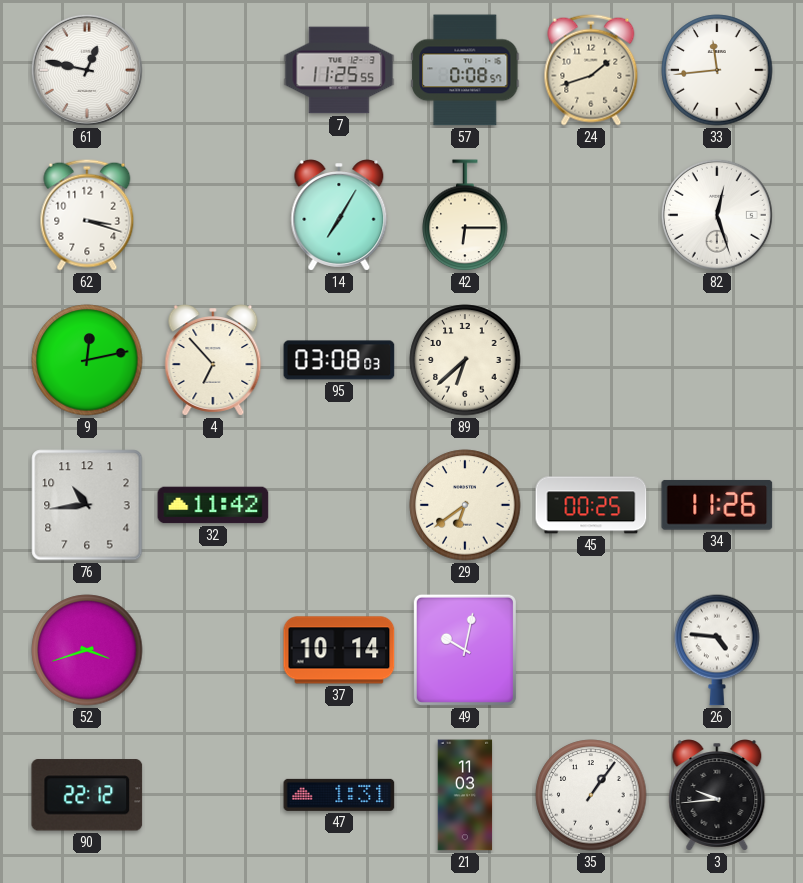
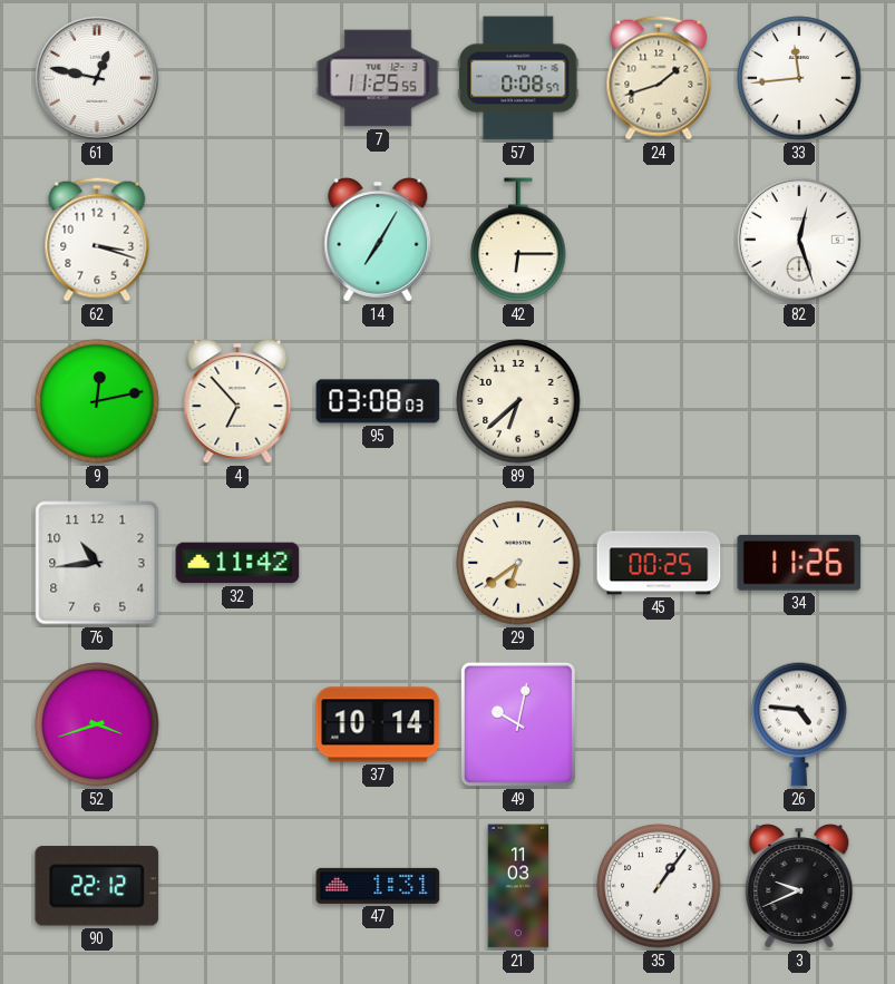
3: 9:44 -> 9:41 (799, 886)
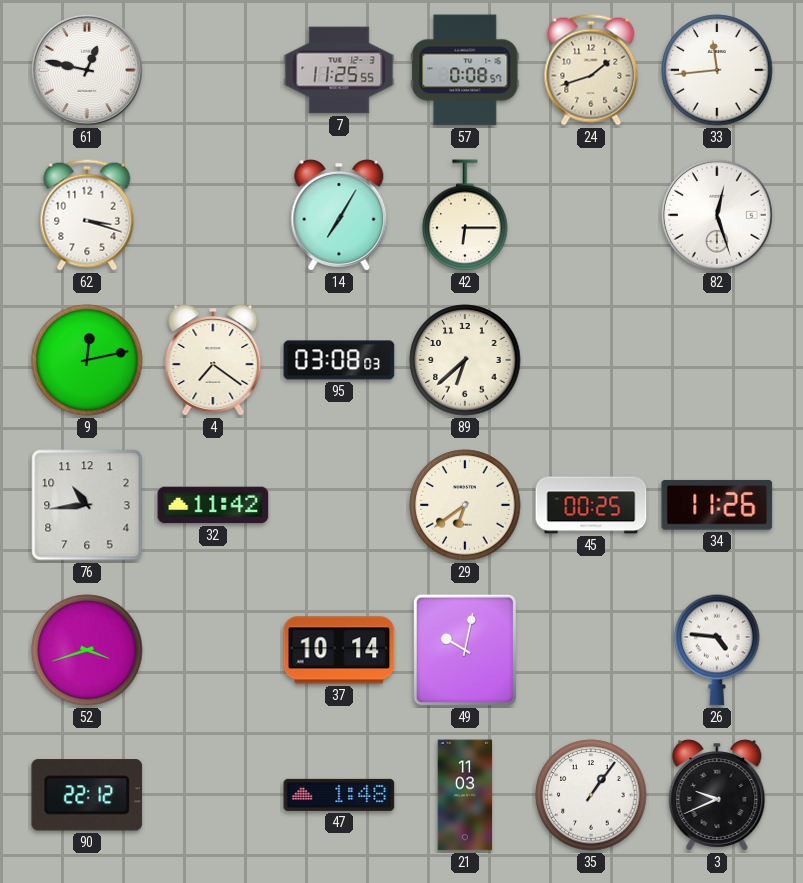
4: 6:53 -> 7:21 (213, 360)
47: 1:31 -> 1:48 (339, 795)
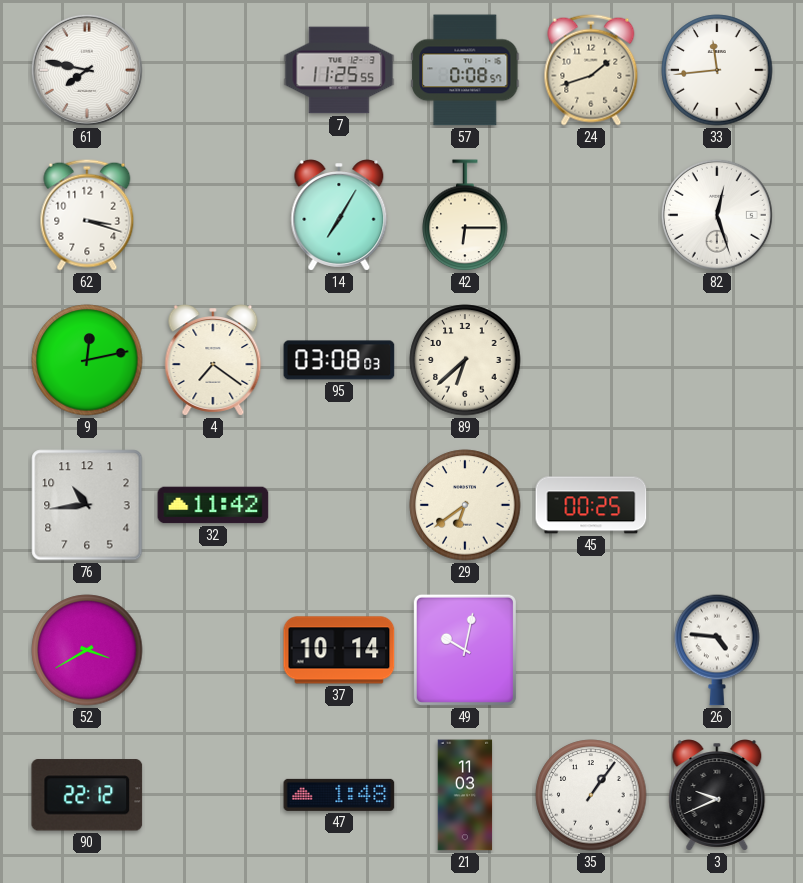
61: 12:47 -> 7:47 (87, 70)
34: 11:26 -> none (717, 505)
52: 3:42 -> 3:40 (87, 650)
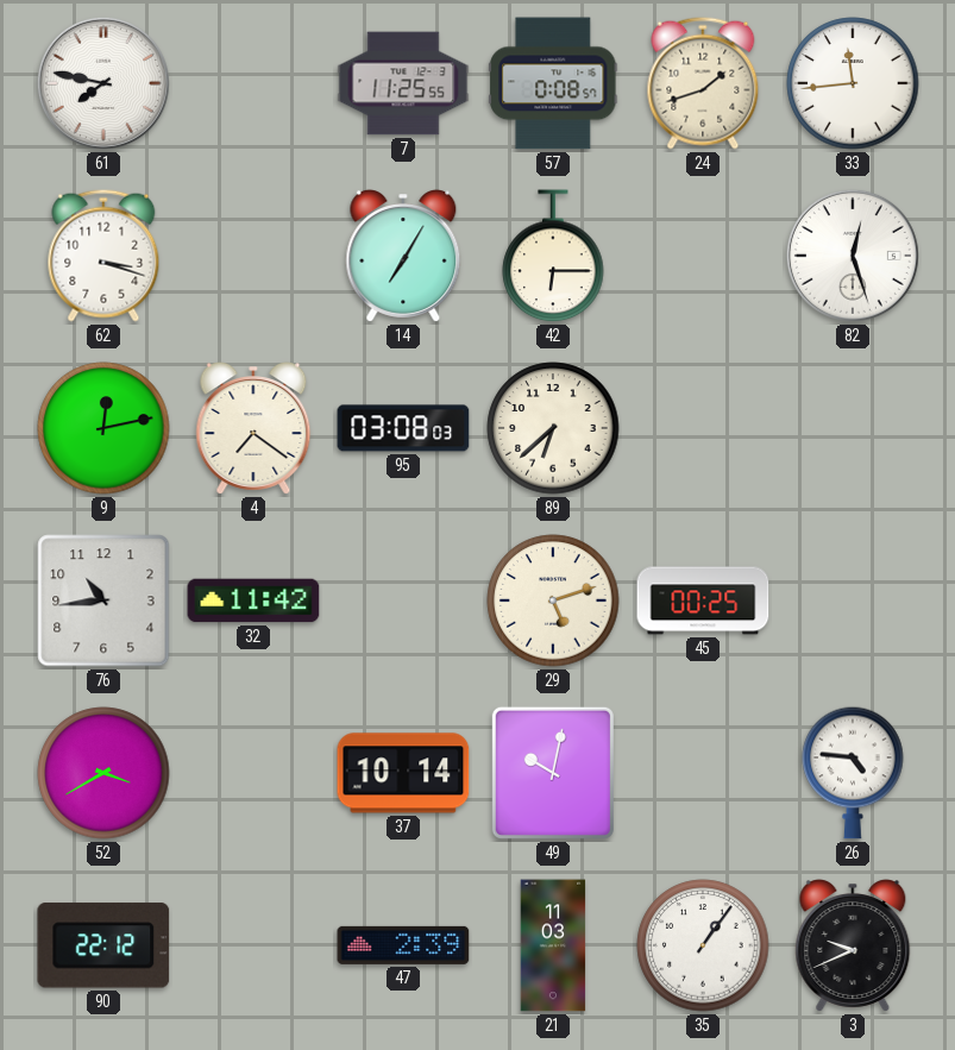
29: 6:39 -> 5:12 (553, 601)
47: 1:48 -> 2:39 (403, 945)
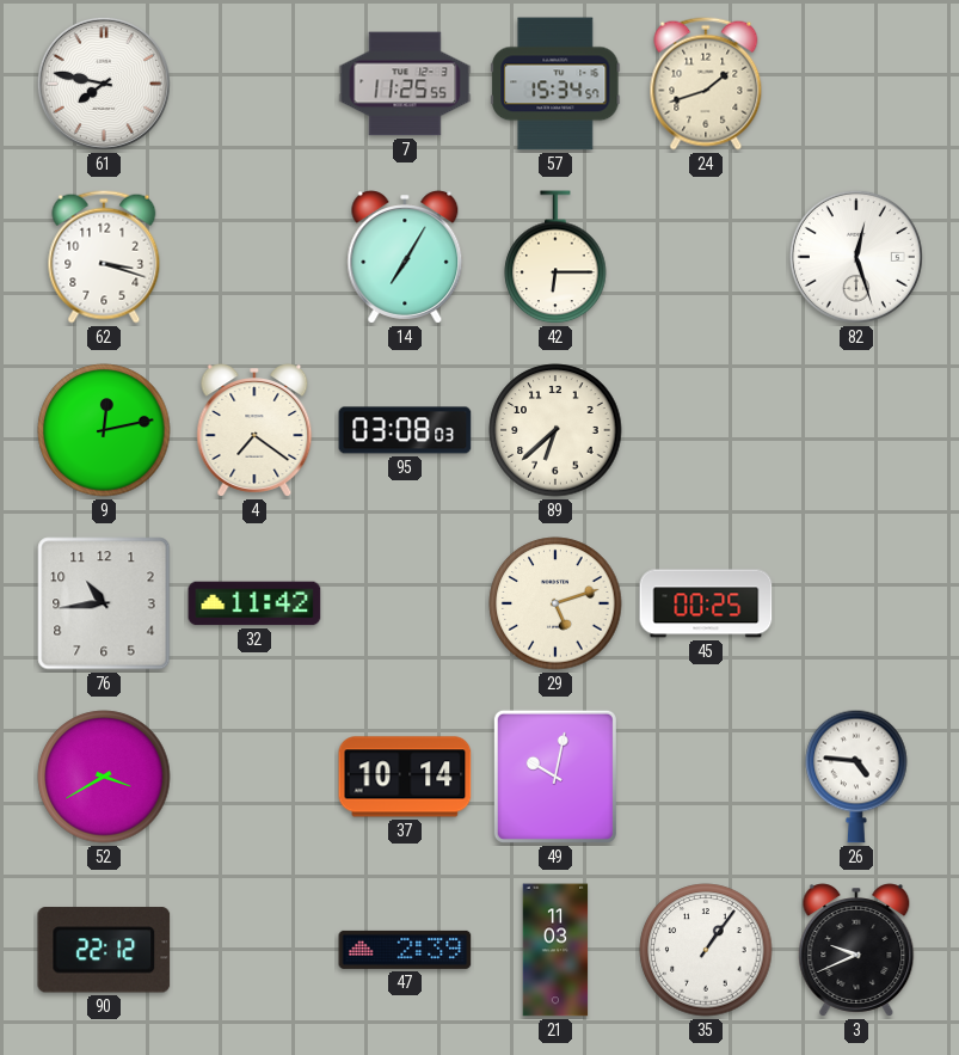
57: 0:08 -> 15:34 (555, 84)
33: 11:44 -> none (853, 83)
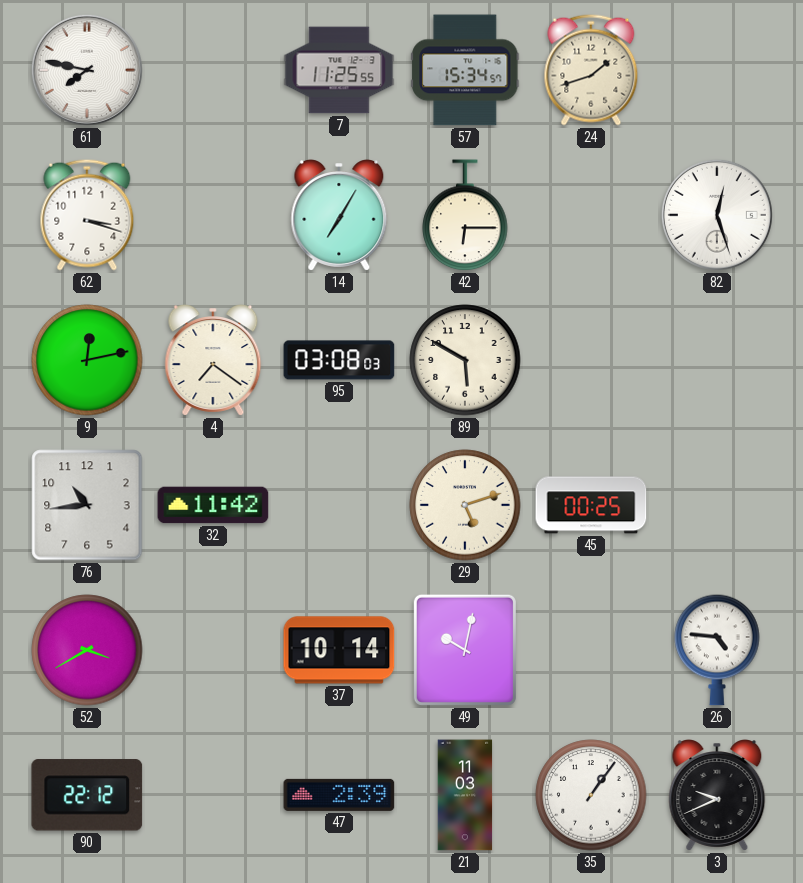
89: 6:38 -> 5:50 (465, 360)
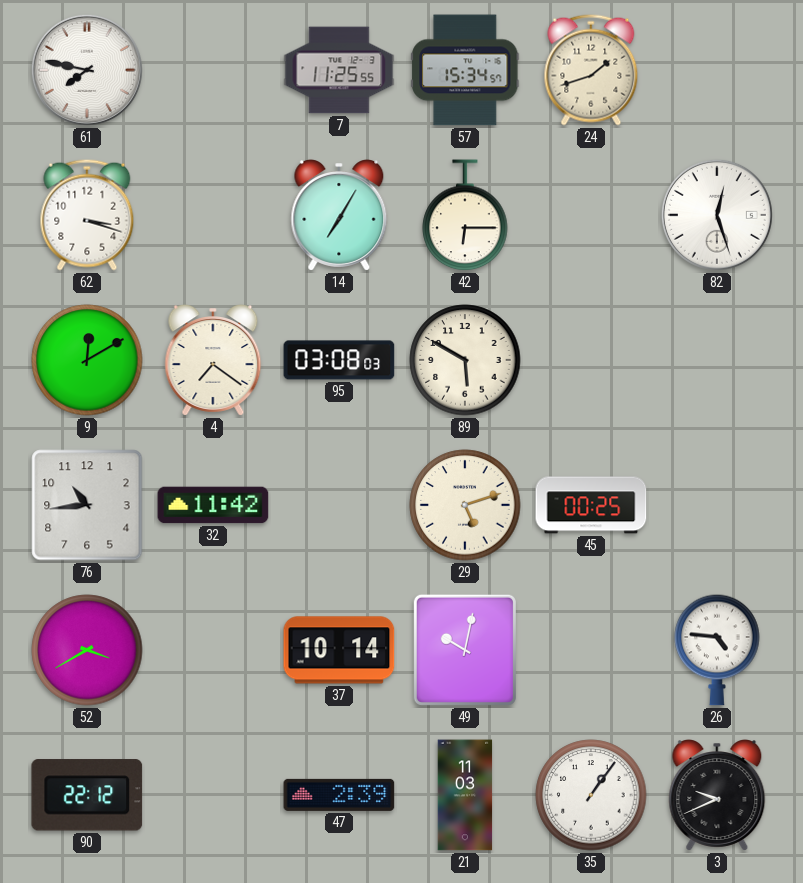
9: 12:13 -> 12:10 (87, 360)
